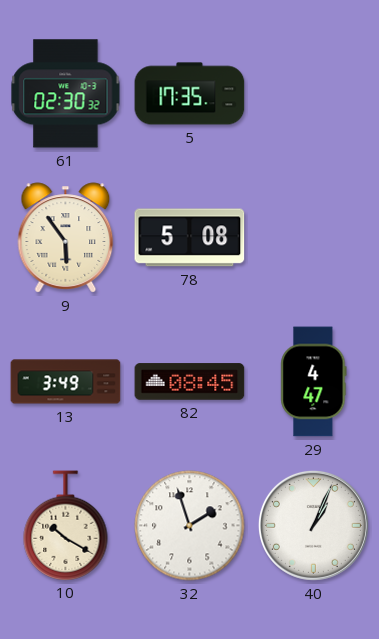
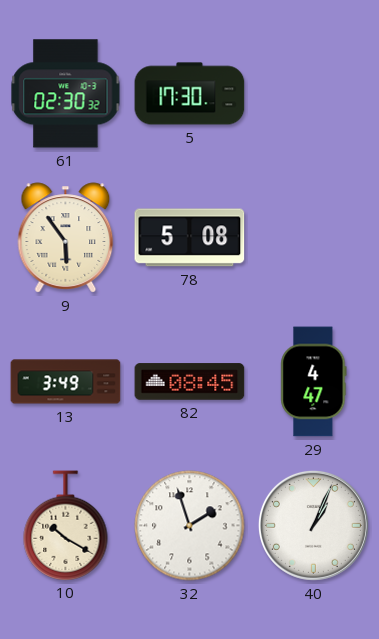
5: 17:35 -> 17:30 (190, 94)
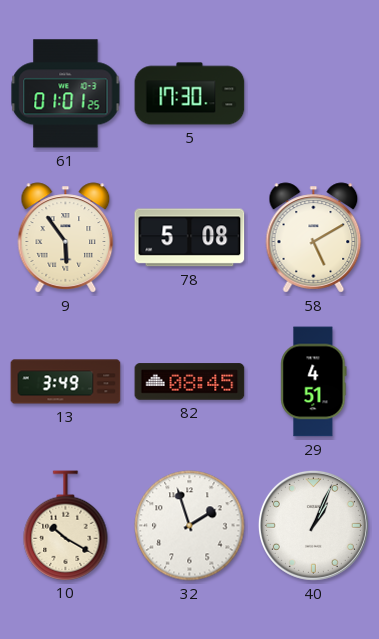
61: 02:30 -> 01:01 (66, 94)
58: none -> 5:10 (314, 238)
29: 4:47 -> 4:51 (314, 382)
